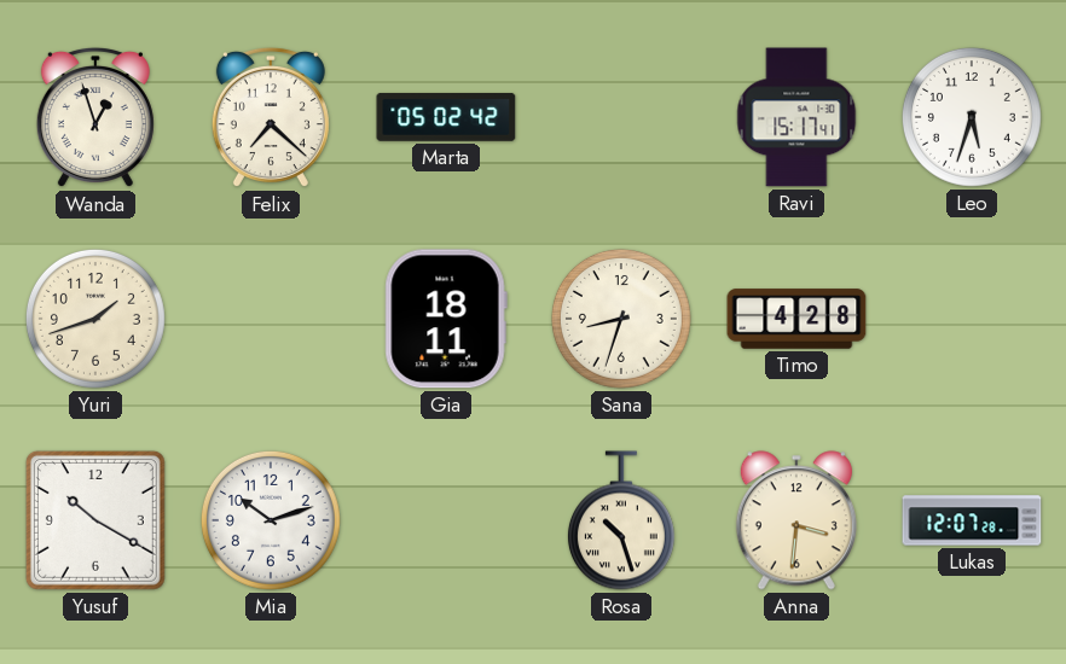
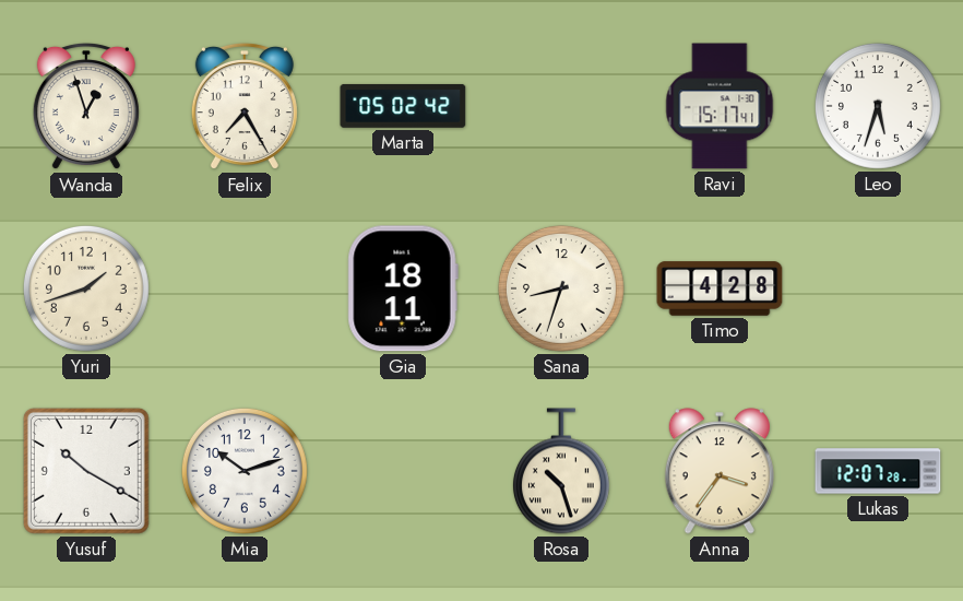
Felix: 7:22 -> 7:25 (245, 106)
Anna: 3:31 -> 3:36 (720, 471)
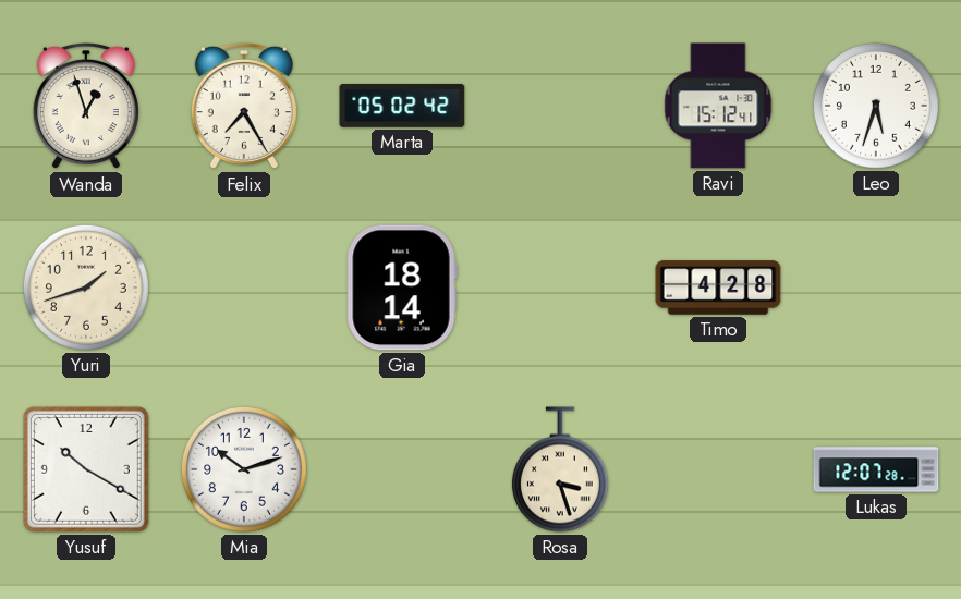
Ravi: 15:17 -> 15:12 (718, 106)
Gia: 18:11 -> 18:14 (402, 288)
Sana: 8:33 -> none (561, 288)
Rosa: 10:27 -> 3:27 (560, 469)
Anna: 3:36 -> none (720, 471)
